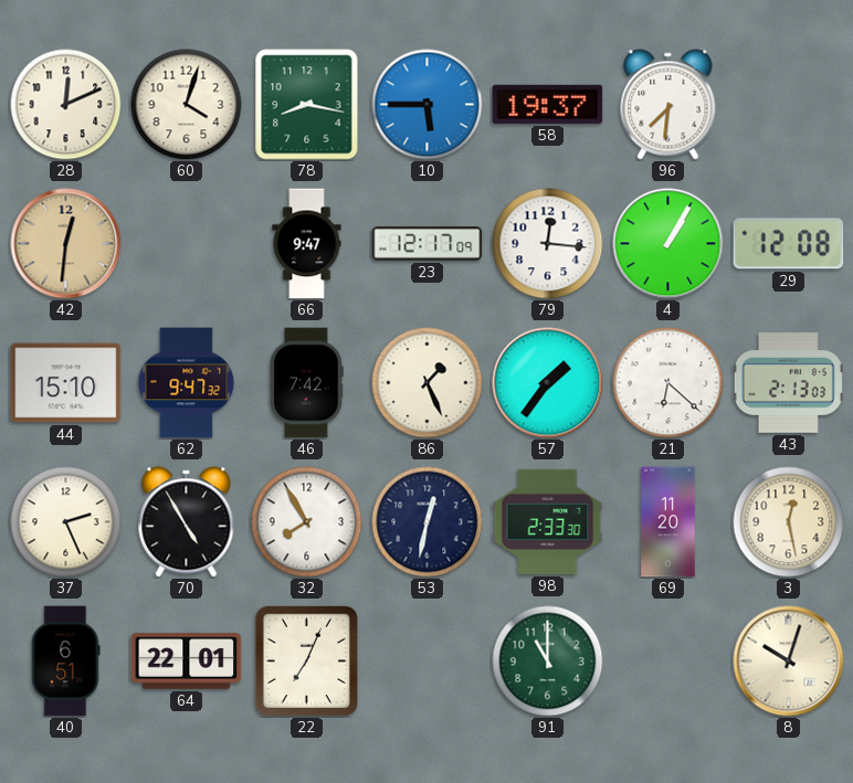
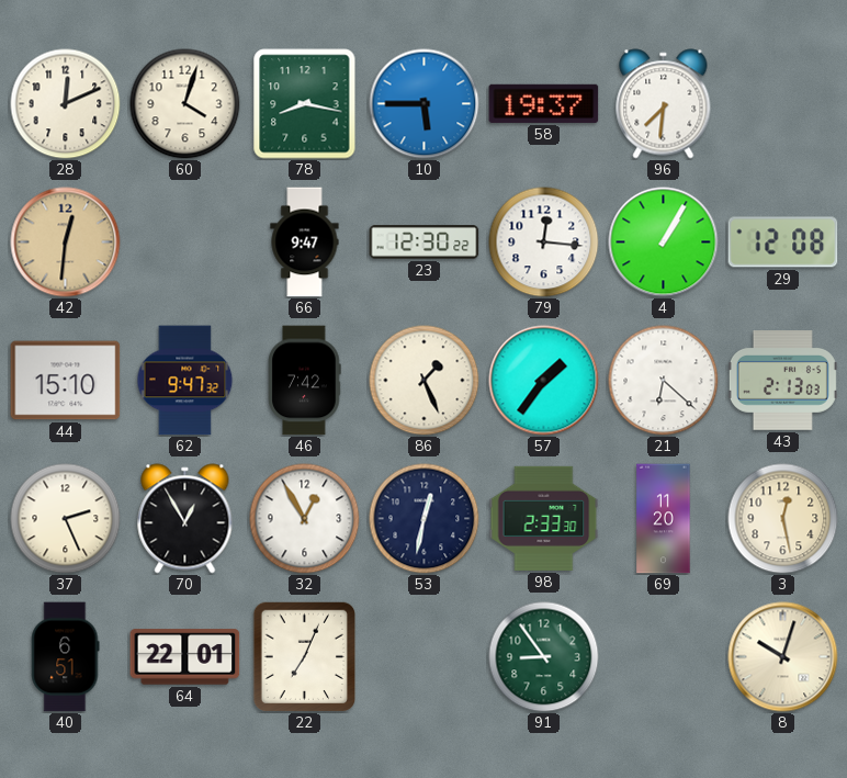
23: 12:17 -> 12:30 (425, 243)
70: 4:55 -> 12:55 (185, 519)
32: 7:55 -> 12:55 (305, 519)
91: 11:00 -> 8:54 (544, 657)
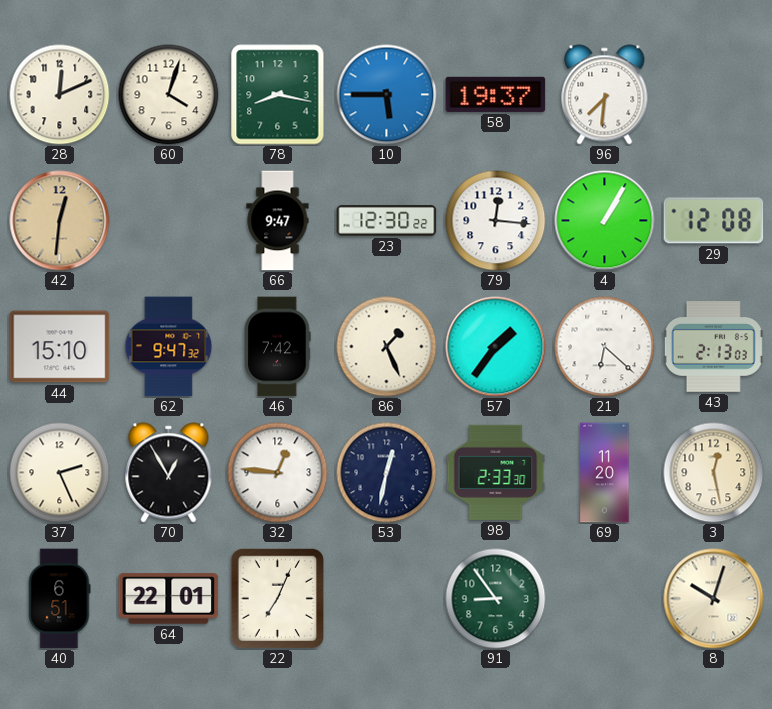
32: 12:55 -> 12:46 (278, 473)
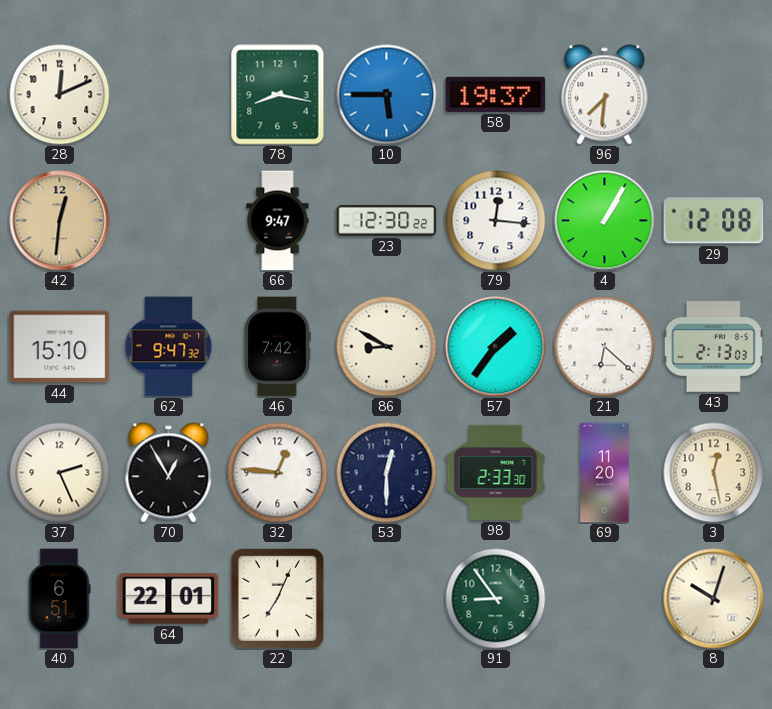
60: 4:03 -> none (169, 95)
86: 1:26 -> 8:50 (387, 347)
53: 12:32 -> 12:30 (387, 473)
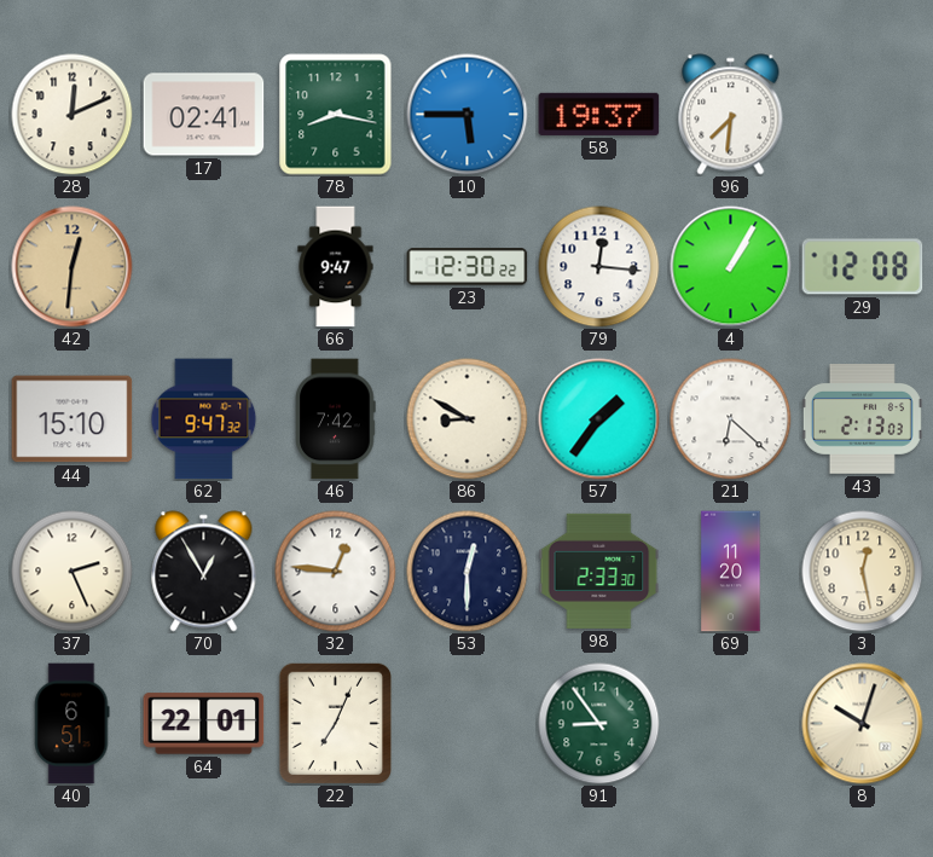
17: none -> 02:41 (204, 115)
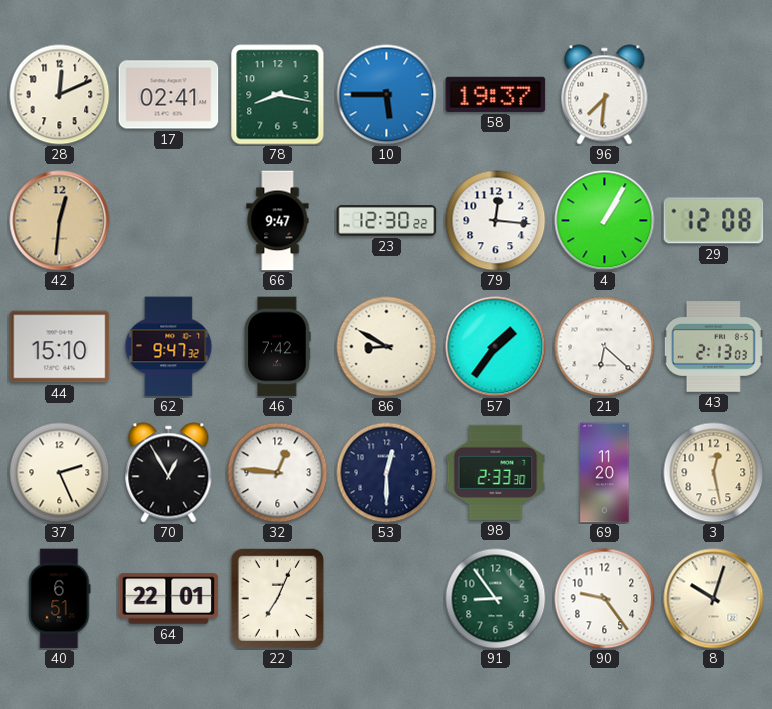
90: none -> 9:24 (605, 599)
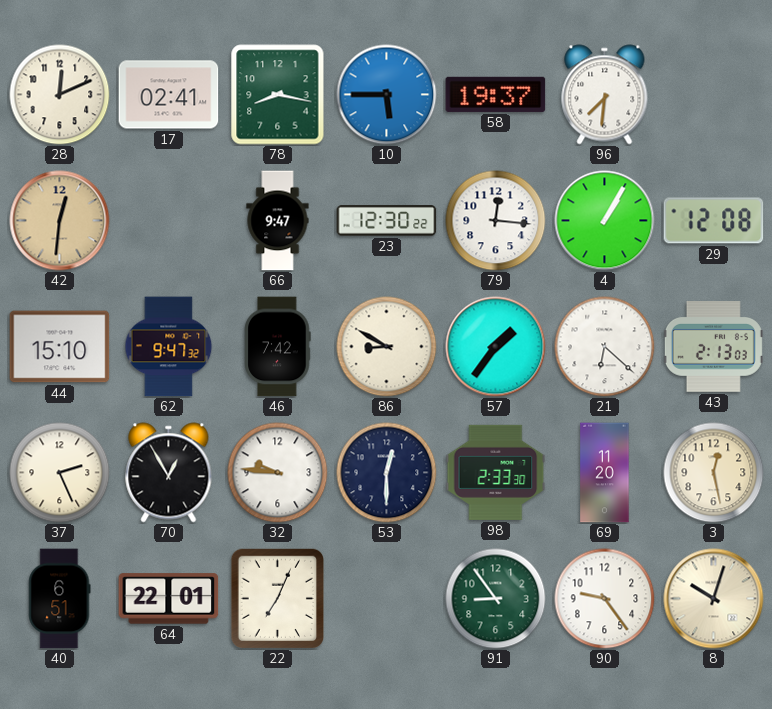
32: 12:46 -> 9:46 (278, 473)
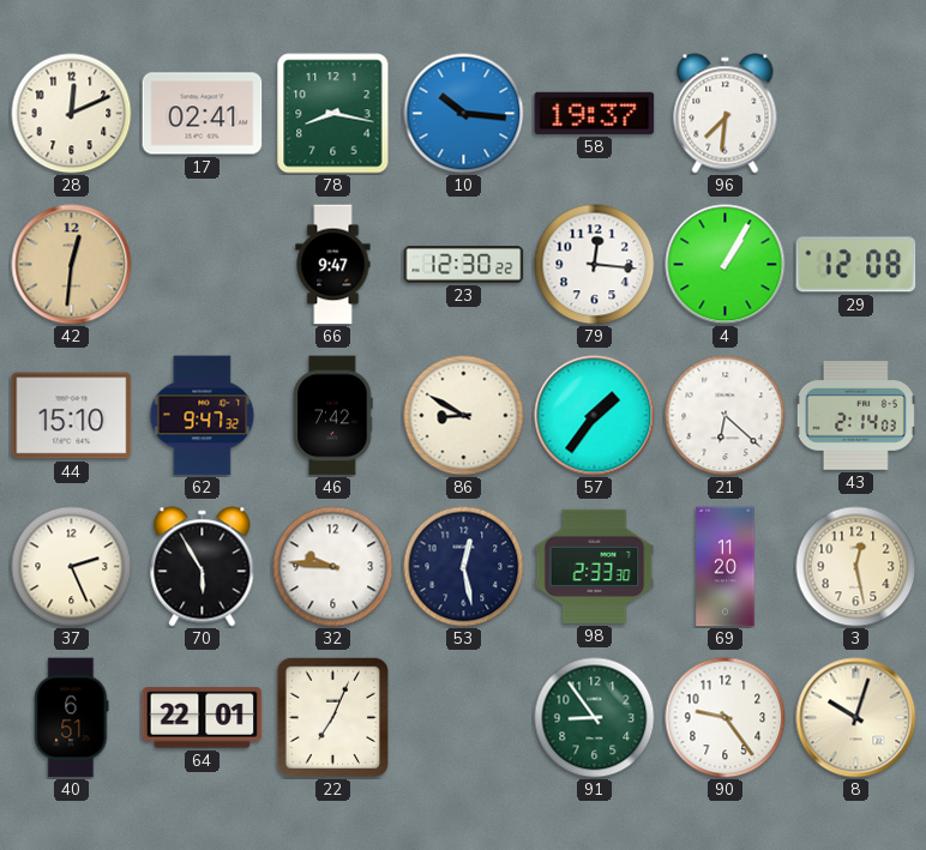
10: 5:45 -> 10:16 (464, 114)
43: 2:13 -> 2:14 (855, 416)
70: 12:55 -> 5:55 (203, 567)
53: 12:30 -> 12:28 (464, 567)
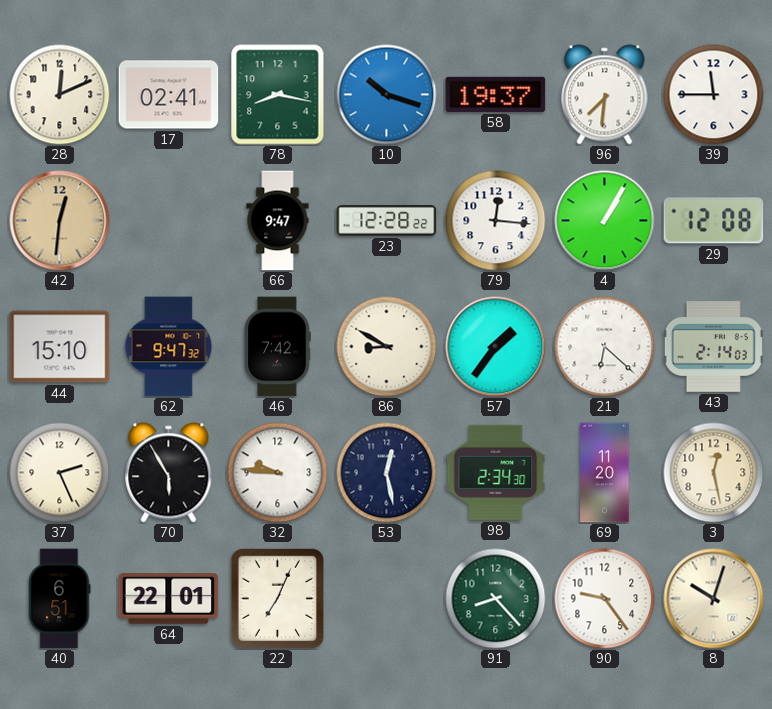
10: 10:16 -> 10:18 (387, 95)
39: none -> 11:45 (714, 95)
23: 12:30 -> 12:28 (387, 221)
98: 2:33 -> 2:34 (496, 472)
91: 8:54 -> 8:23 (496, 599)
